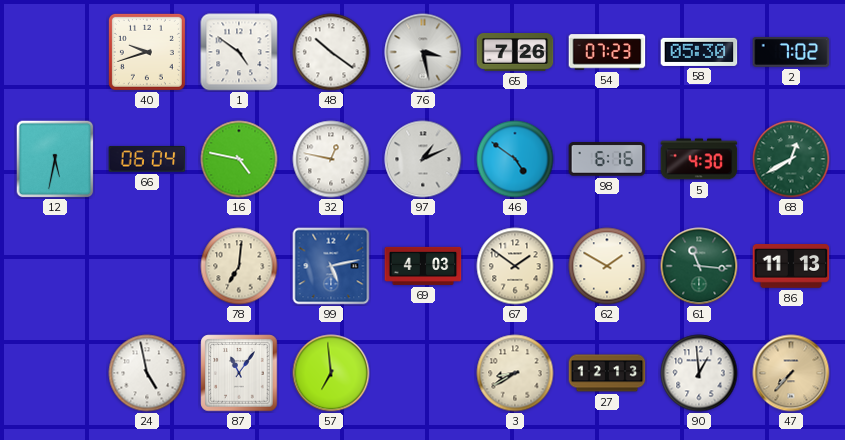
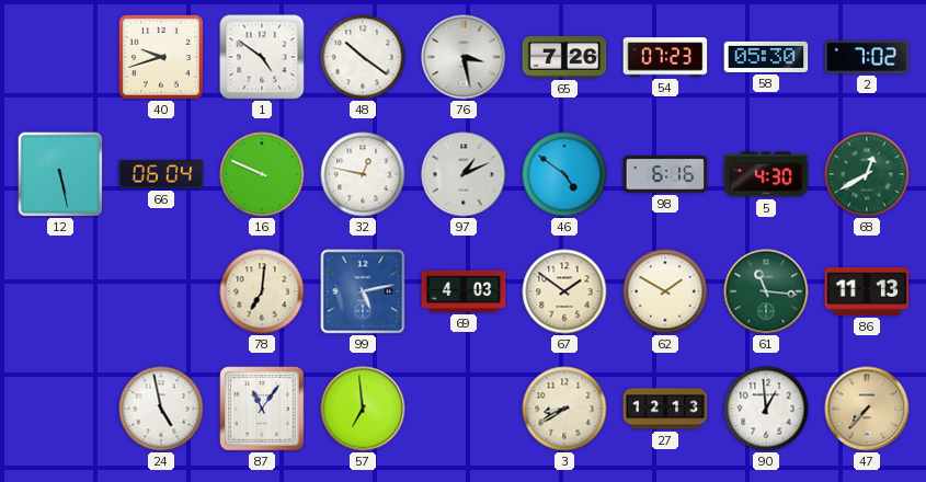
12: 5:32 -> 5:28 (60, 174)
16: 4:47 -> 9:49 (262, 174)
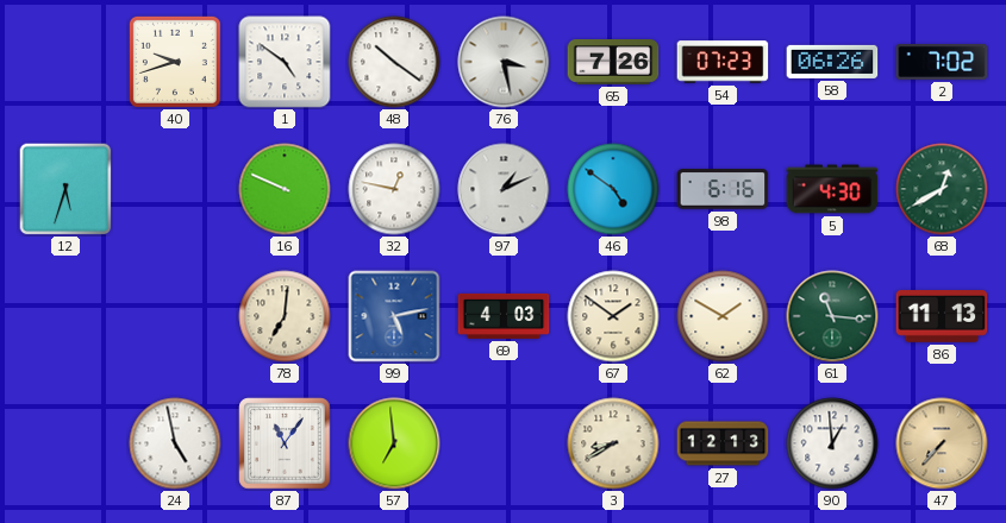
58: 05:30 -> 06:26 (832, 62)
12: 5:28 -> 5:33 (65, 189)
66: 06:04 -> none (161, 174)
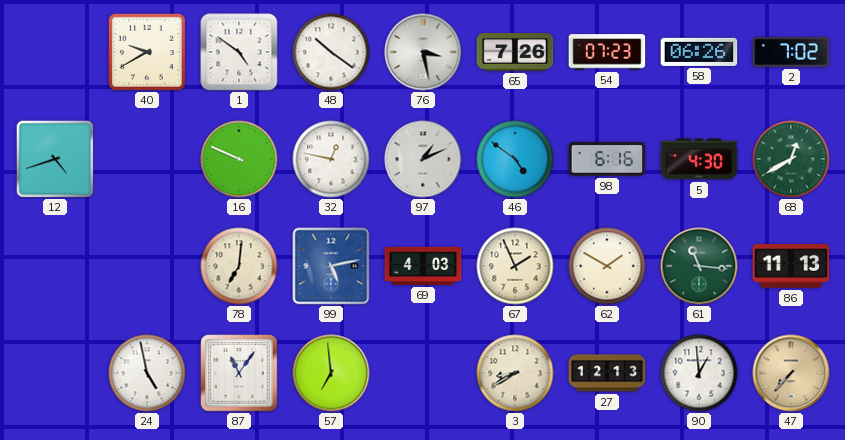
40: 9:42 -> 9:40 (147, 52)
12: 5:33 -> 4:42 (55, 159)
67: 1:51 -> 1:56 (515, 266)
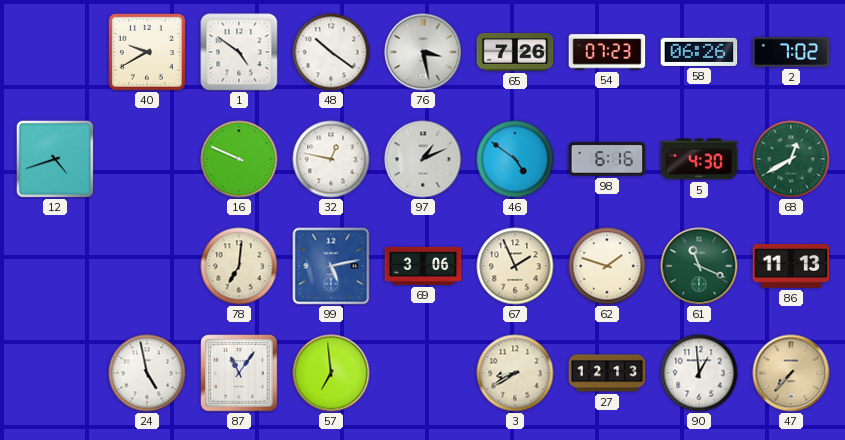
69: 4:03 -> 3:06 (423, 266)
62: 1:50 -> 1:48 (607, 266)
61: 11:16 -> 11:19 (699, 266)
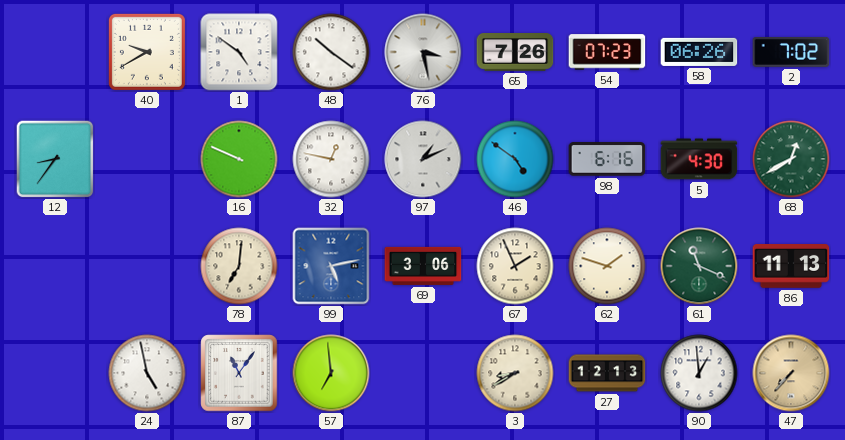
12: 4:42 -> 8:36 (55, 159)
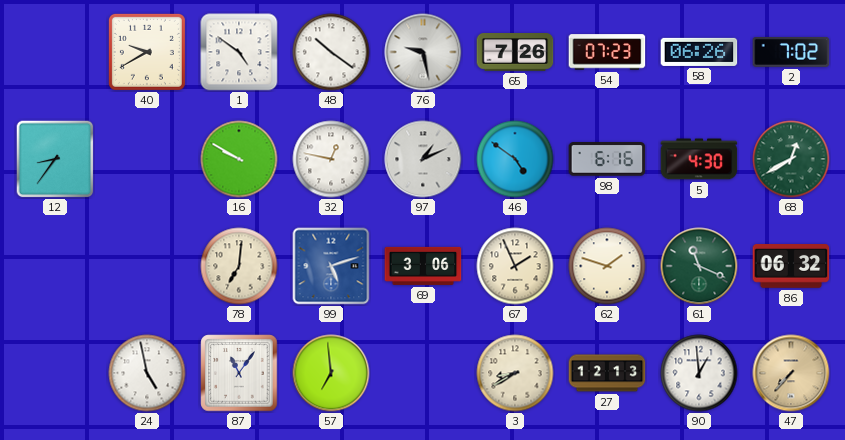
76: 3:28 -> 9:28 (423, 52)
16: 9:49 -> 9:50 (239, 159)
99: 5:13 -> 5:12 (331, 266)
86: 11:13 -> 06:32 (791, 267)
